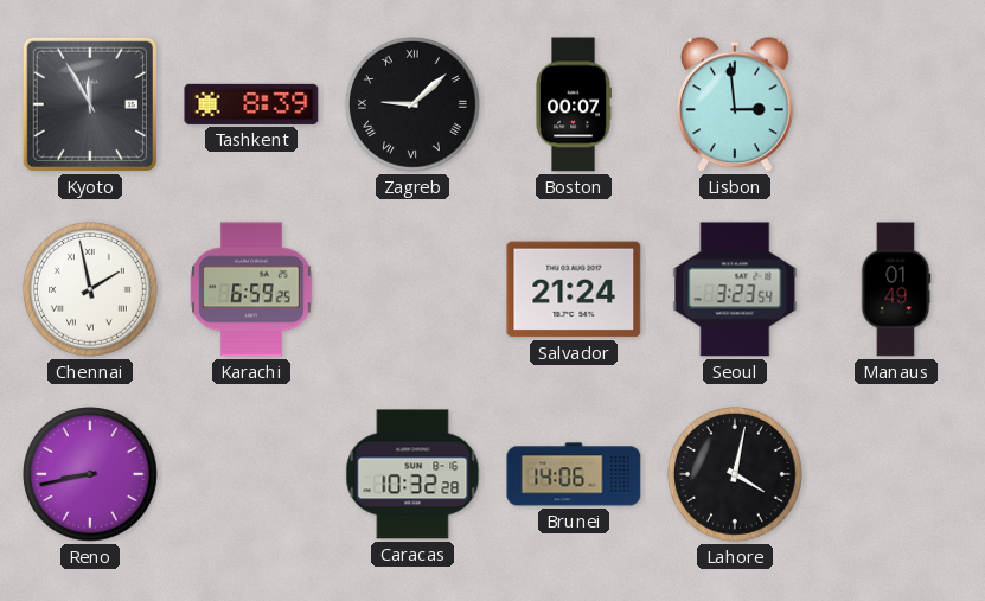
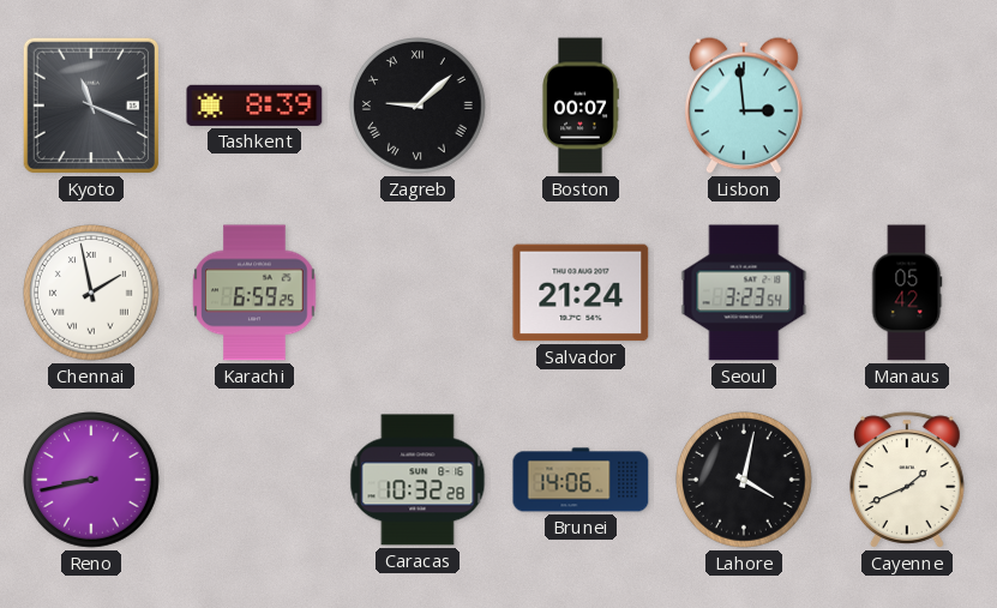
Kyoto: 11:55 -> 11:19 (91, 106)
Manaus: 01:49 -> 05:42 (907, 293)
Cayenne: none -> 1:41 (908, 480)
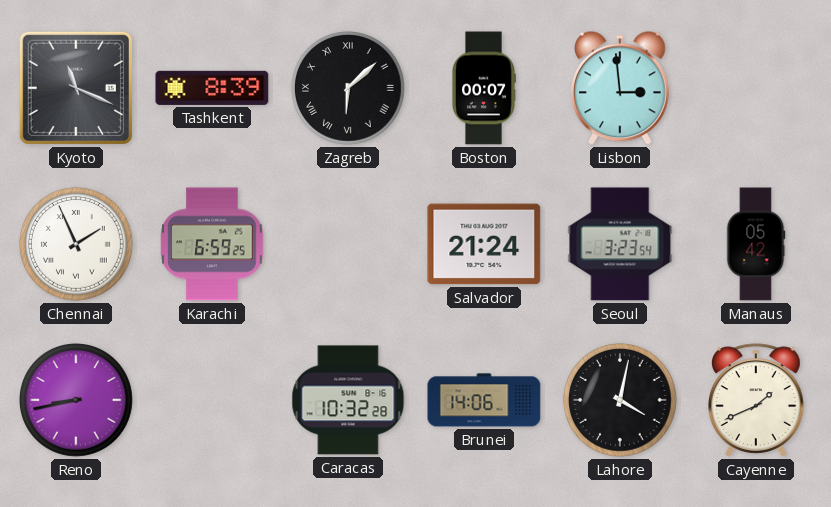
Zagreb: 9:08 -> 6:08 (349, 89)
Chennai: 1:58 -> 1:56 (77, 245)
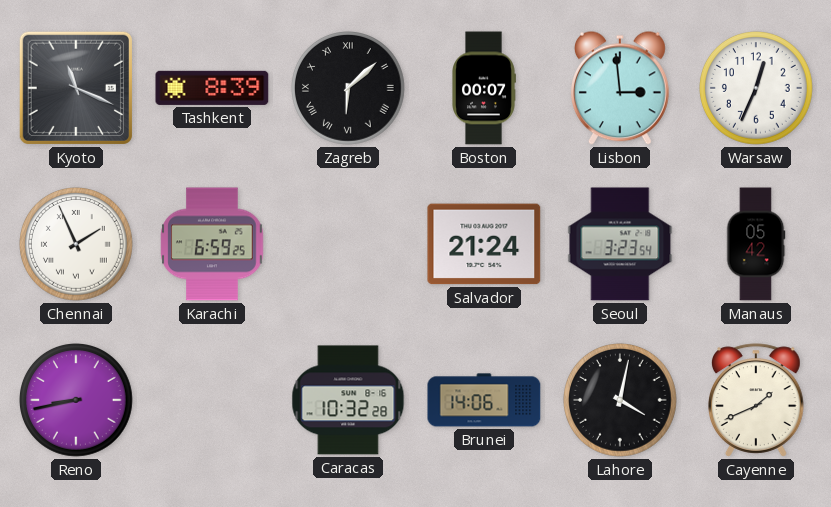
Warsaw: none -> 12:34 (757, 89)
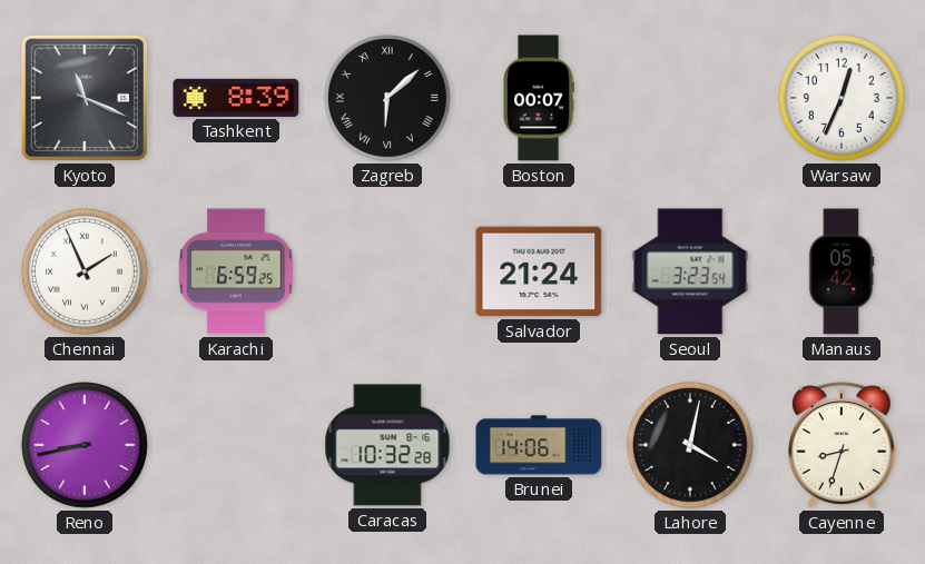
Lisbon: 2:59 -> none (620, 88)
Cayenne: 1:41 -> 8:33 (843, 445)
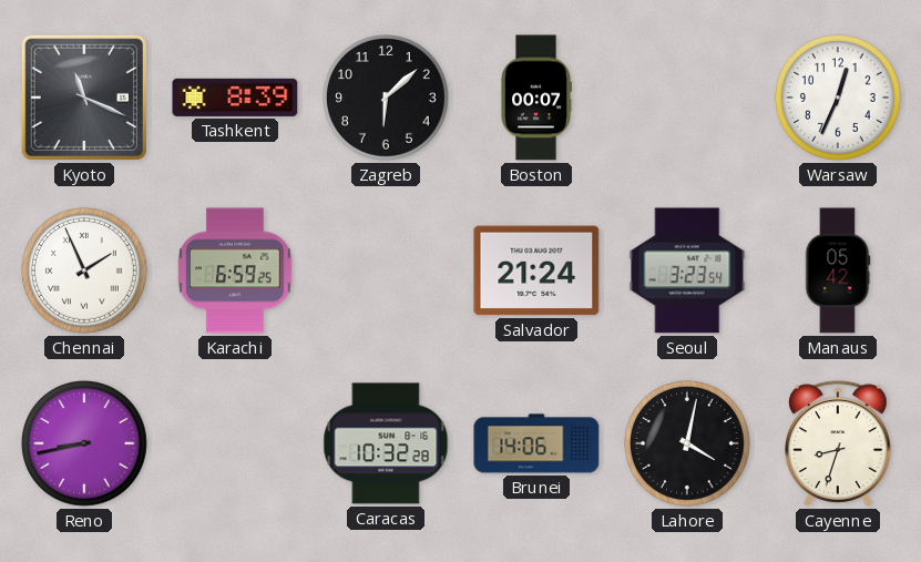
Zagreb numerals: Roman -> Arabic (387, 99)
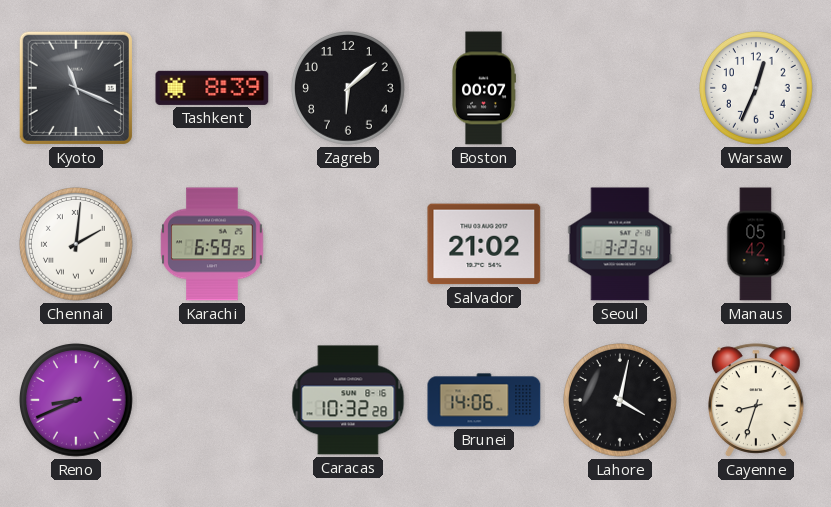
Chennai: 1:56 -> 2:01 (77, 245)
Salvador: 21:24 -> 21:02 (484, 244)
Reno: 8:43 -> 8:41 (77, 401)
